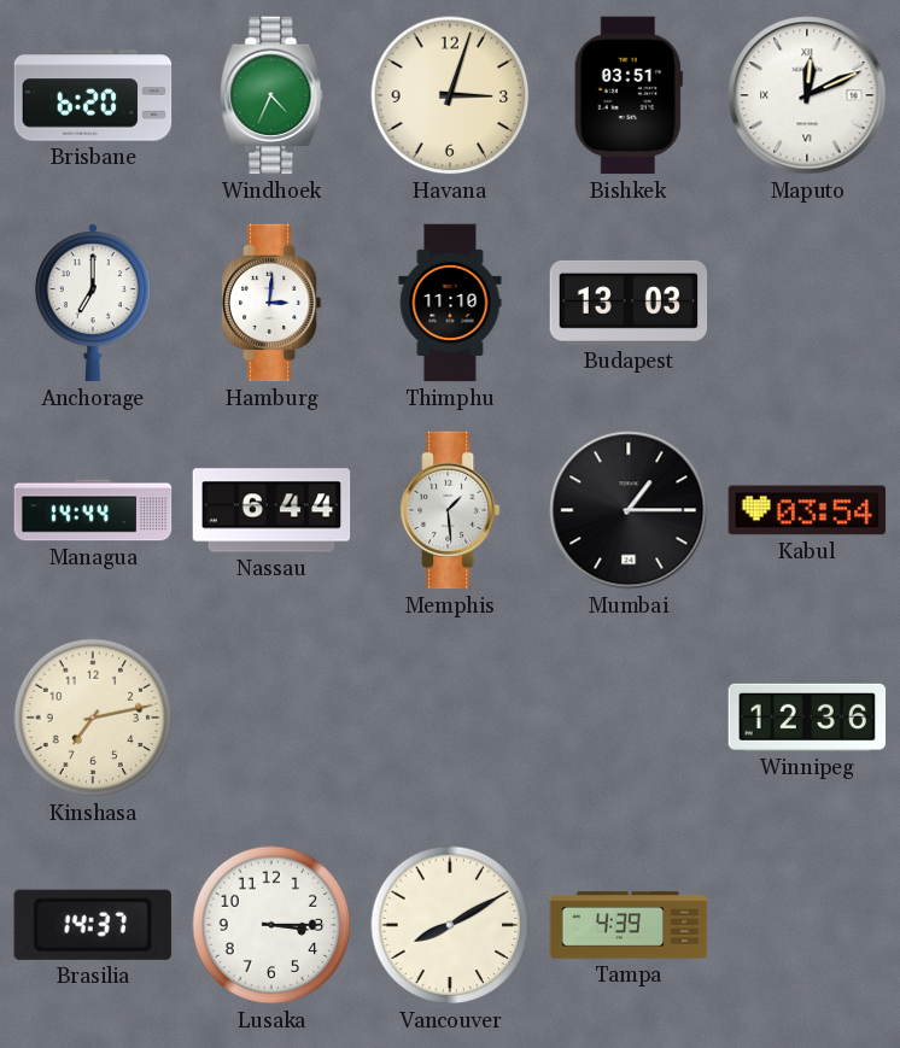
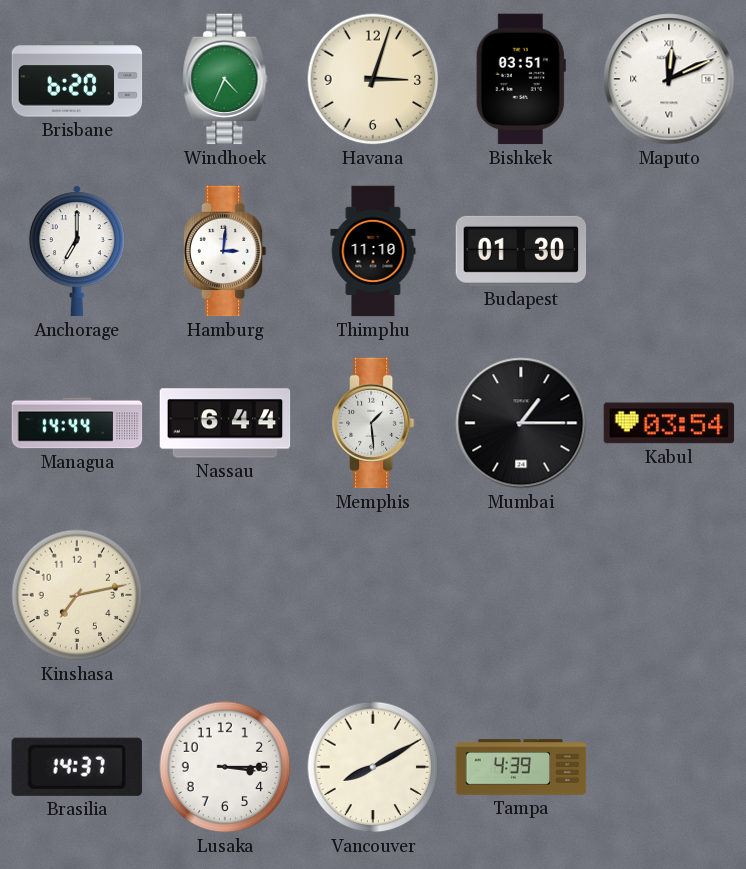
Budapest: 13:03 -> 01:30 (521, 251)
Winnipeg: 12:36 -> none (807, 718)
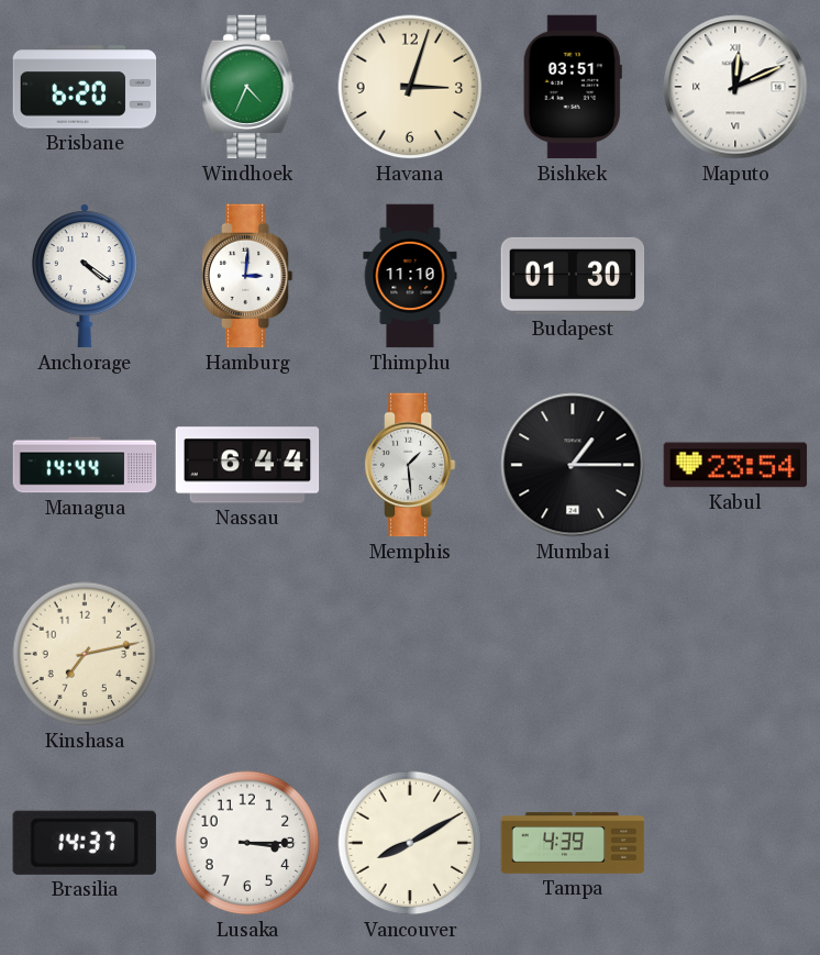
Anchorage: 7:00 -> 4:21 (85, 276)
Kabul: 03:54 -> 23:54 (735, 465)
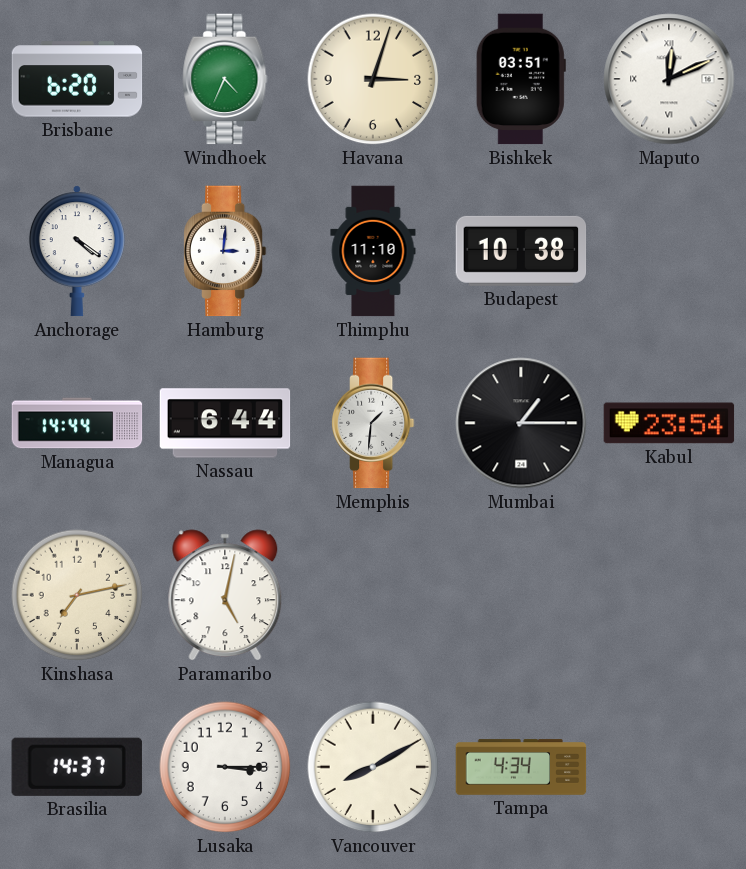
Budapest: 01:30 -> 10:38 (521, 251)
Memphis: 1:29 -> 1:31 (373, 423)
Paramaribo: none -> 5:02 (225, 595)
Tampa: 4:39 -> 4:34 (521, 767)
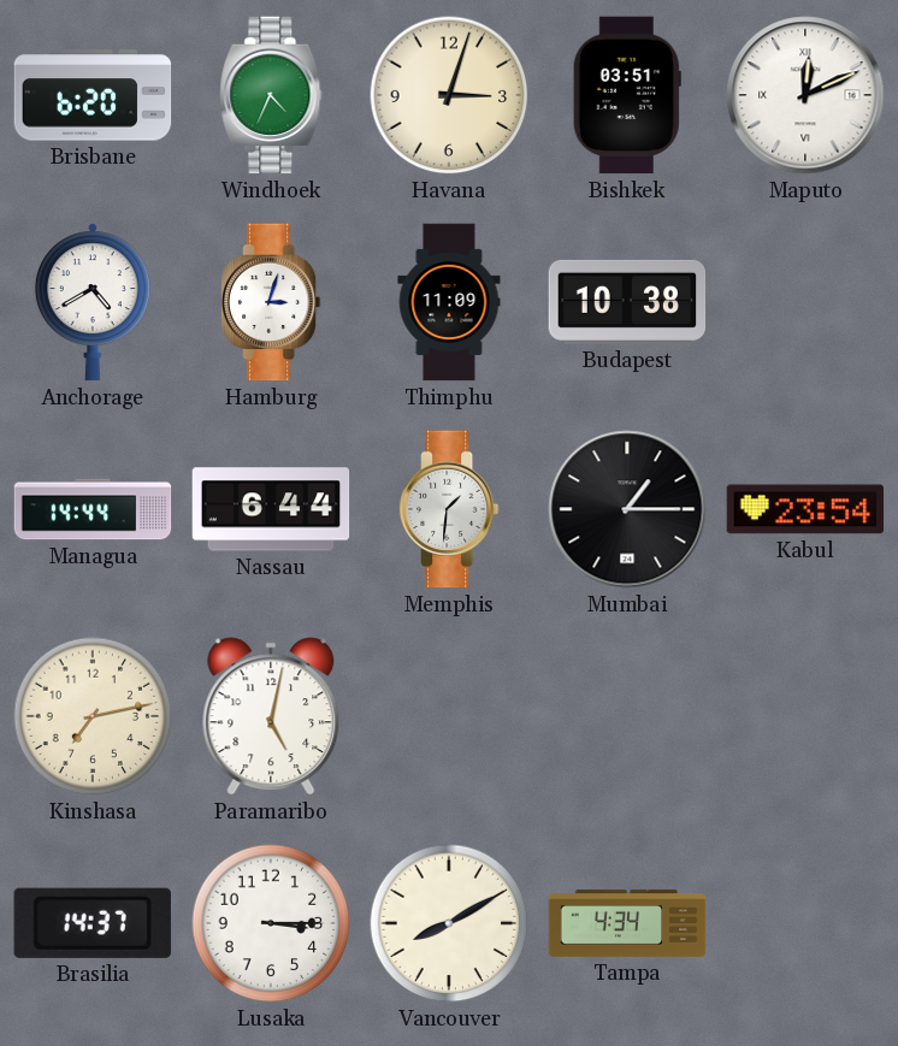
Anchorage: 4:21 -> 4:40 (93, 302)
Hamburg: 3:01 -> 3:03 (271, 302)
Thimphu: 11:10 -> 11:09 (449, 302)
